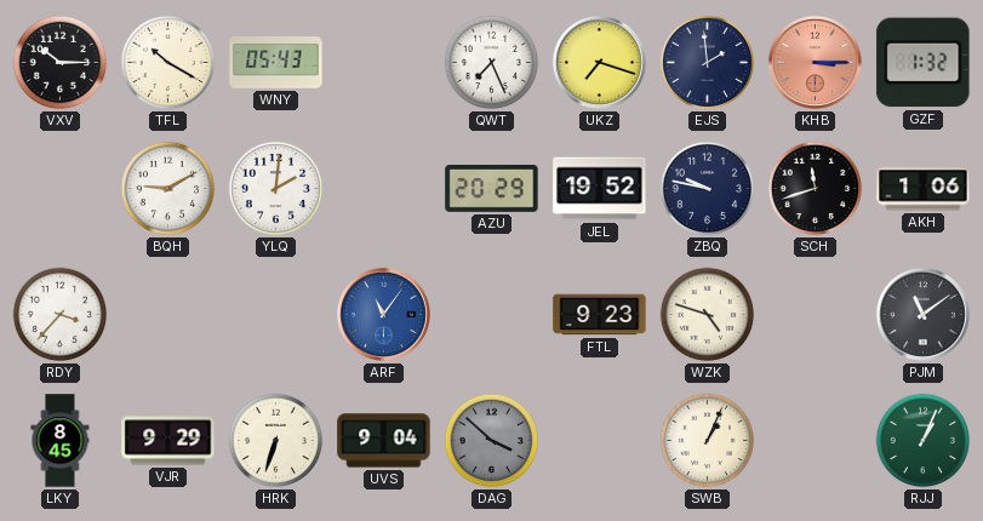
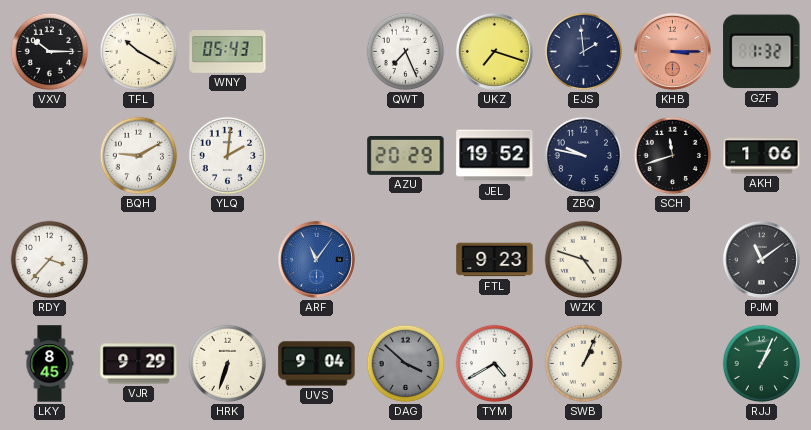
TYM: none -> 4:40 (495, 364)
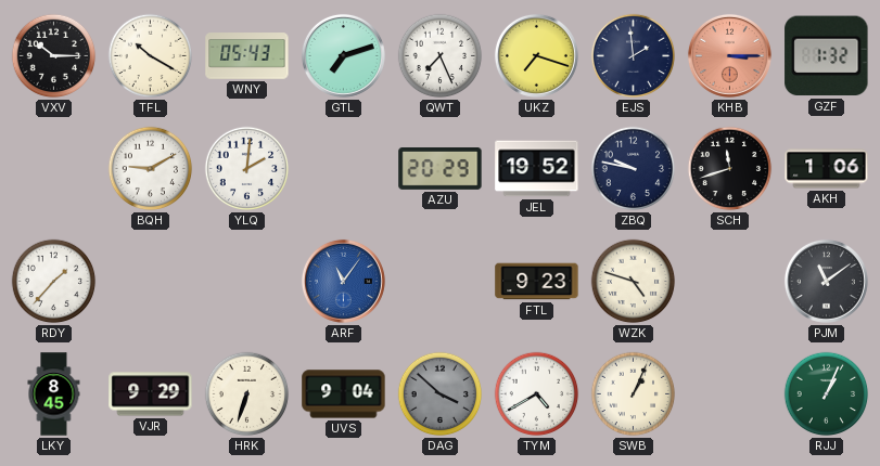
GTL: none -> 7:12 (343, 55)
RDY: 3:37 -> 1:37 (54, 282)
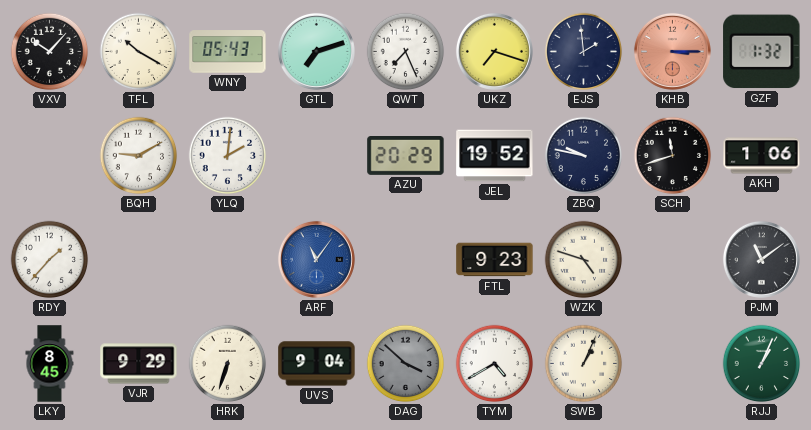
VXV: 10:15 -> 10:07 (50, 52)
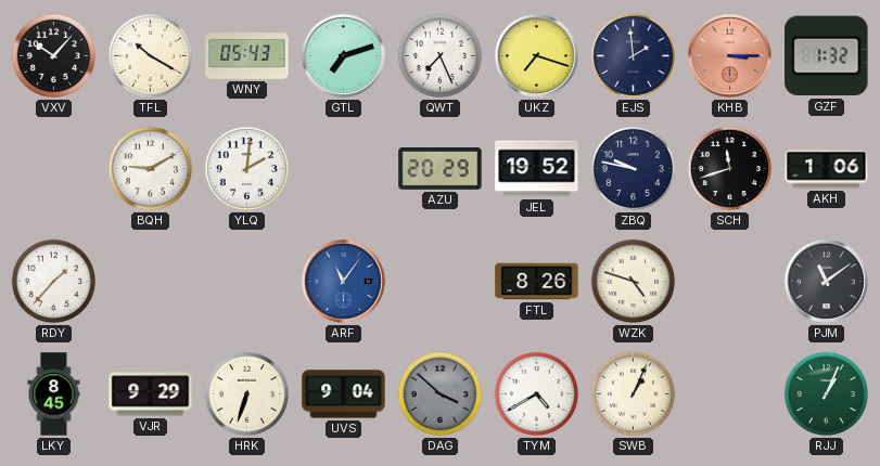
FTL: 9:23 -> 8:26 (537, 282)
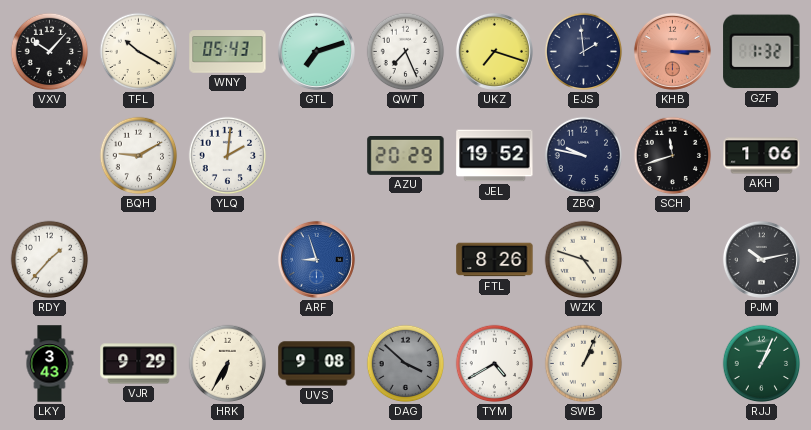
ARF: 11:06 -> 8:57 (316, 259)
PJM: 11:09 -> 10:13 (761, 259)
LKY: 8:45 -> 3:43 (50, 364)
HRK: 6:33 -> 6:35 (228, 364)
UVS: 9:04 -> 9:08 (317, 364)
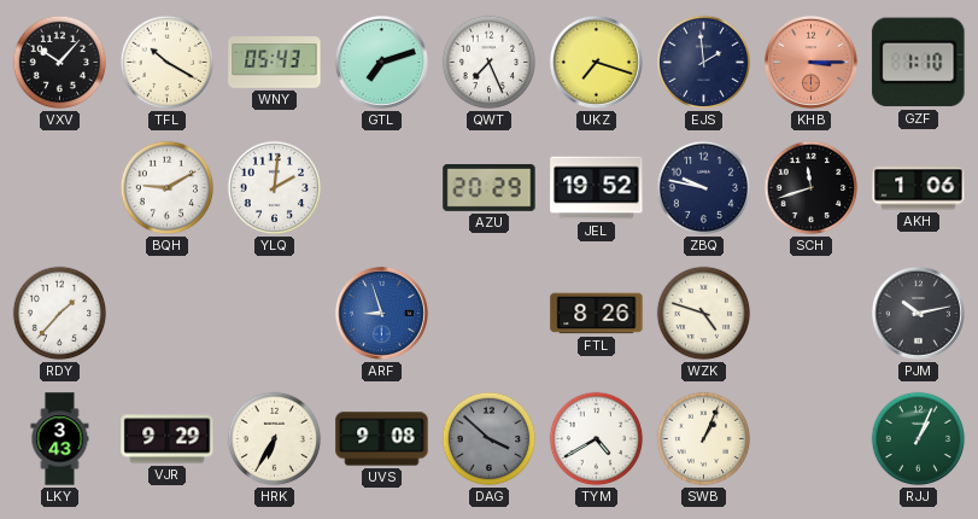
GZF: 1:32 -> 1:10 (919, 63)
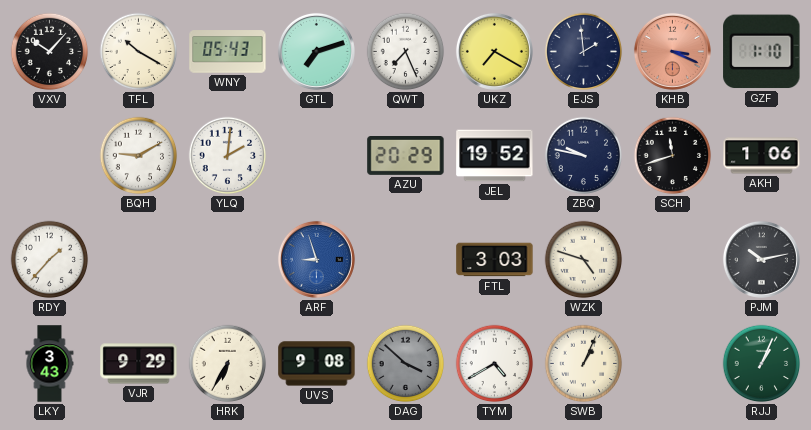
UKZ: 7:18 -> 7:20 (494, 51)
KHB: 3:15 -> 3:19 (672, 51)
FTL: 8:26 -> 3:03 (495, 260)
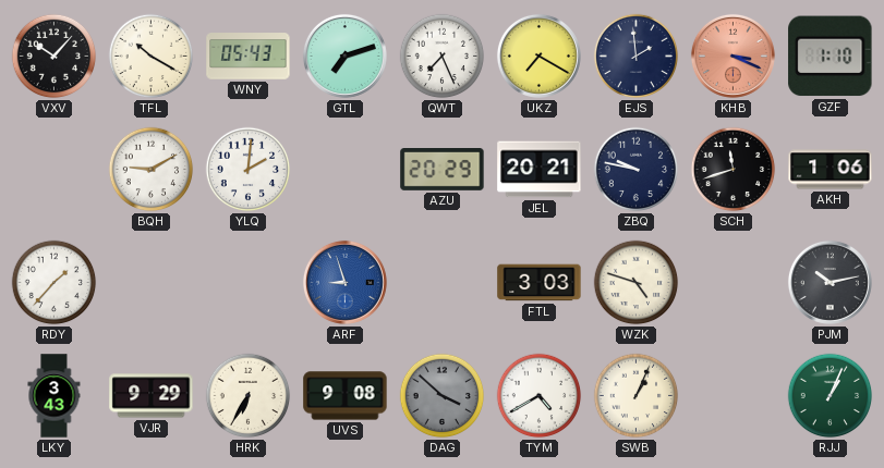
JEL: 19:52 -> 20:21 (540, 170)
